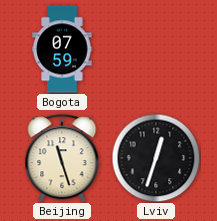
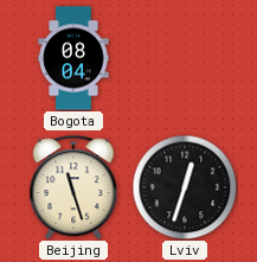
Bogota: 07:59 -> 08:04 (73, 58)
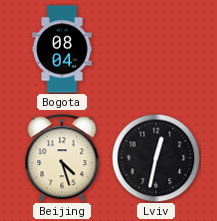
Beijing: 11:27 -> 4:27 (62, 158)
Lviv: 12:33 -> 12:32 (156, 158)
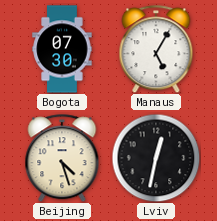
Bogota: 08:04 -> 07:30 (62, 49)
Manaus: none -> 5:05 (156, 49)
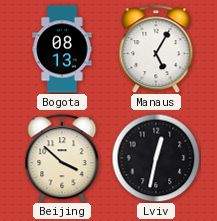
Bogota: 07:30 -> 08:13 (62, 49)
Beijing: 4:27 -> 3:52 (62, 158)
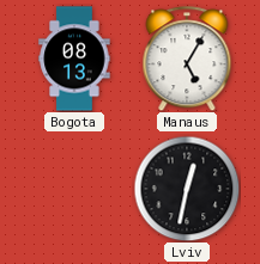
Beijing: 3:52 -> none (62, 158)
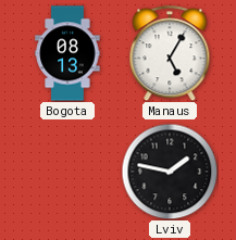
Lviv: 12:32 -> 1:47 (170, 172)
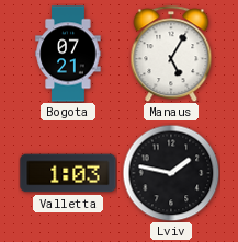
Bogota: 08:13 -> 07:21 (68, 54)
Valletta: none -> 1:03 (68, 173)
